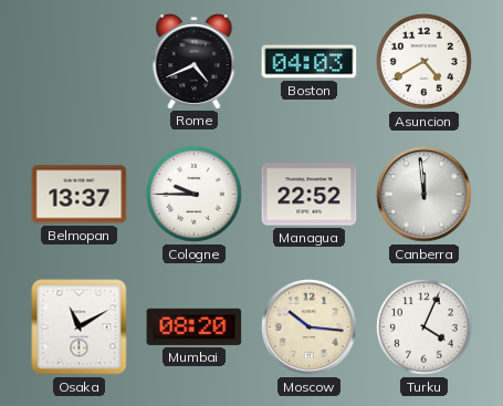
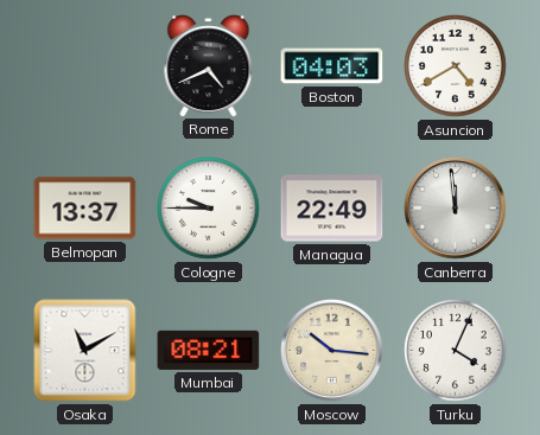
Managua: 22:52 -> 22:49 (332, 209)
Mumbai: 08:20 -> 08:21 (209, 350)
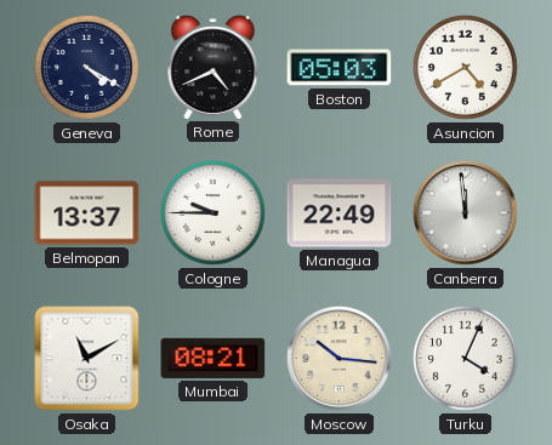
Geneva: none -> 4:20 (86, 67)
Boston: 04:03 -> 05:03 (340, 68)
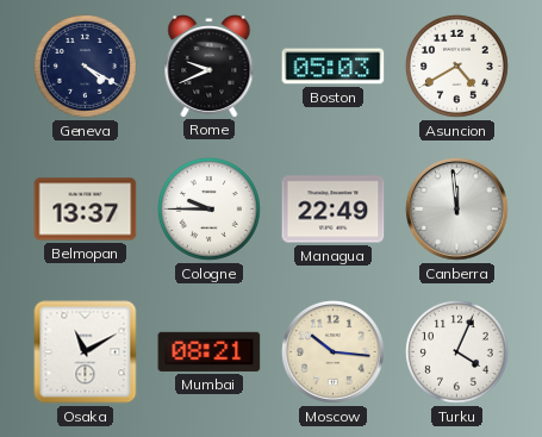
Rome: 4:41 -> 9:41 (210, 67)
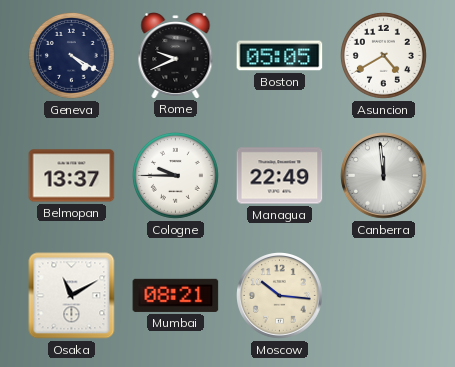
Boston: 05:03 -> 05:05 (280, 56)
Turku: 4:04 -> none (456, 351)
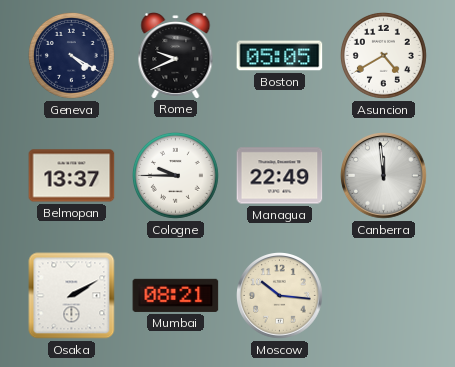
Osaka: 11:10 -> 2:10 (72, 296)
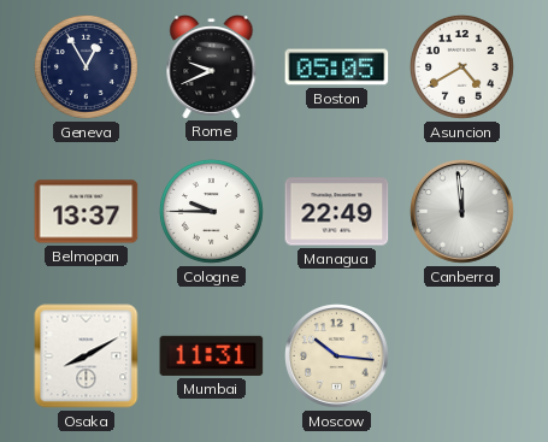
Geneva: 4:20 -> 12:55 (86, 66)
Osaka: 2:10 -> 8:10 (87, 356)
Mumbai: 08:21 -> 11:31 (212, 355)
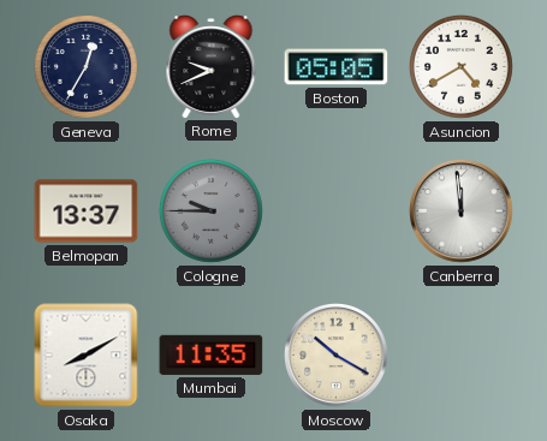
Geneva: 12:55 -> 12:35 (85, 66)
Cologne dial: white -> grey (210, 210)
Managua: 22:49 -> none (337, 212)
Mumbai: 11:31 -> 11:35 (212, 354)
Moscow: 10:16 -> 10:20 (337, 356)
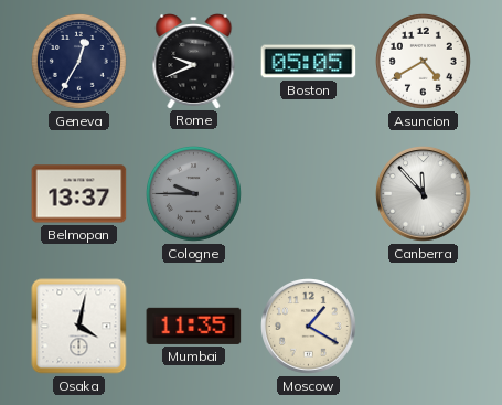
Canberra: 11:59 -> 11:53 (424, 194)
Osaka: 8:10 -> 4:02 (79, 327)
Moscow: 10:20 -> 1:20 (309, 327)
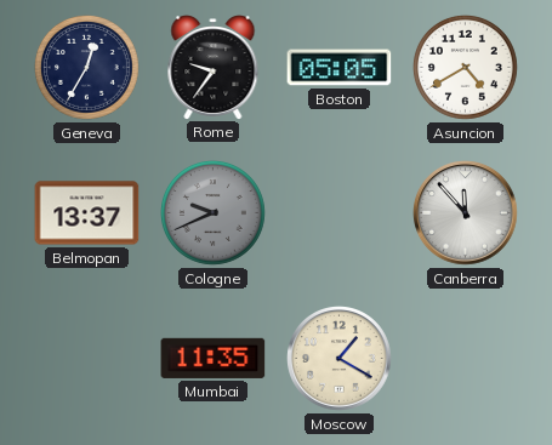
Rome: 9:41 -> 9:36 (214, 68)
Cologne: 9:45 -> 9:41 (212, 212)
Osaka: 4:02 -> none (79, 327)
